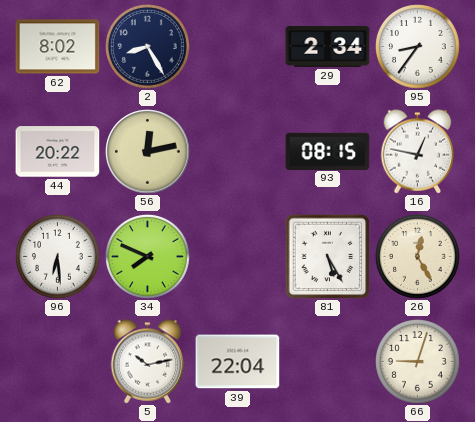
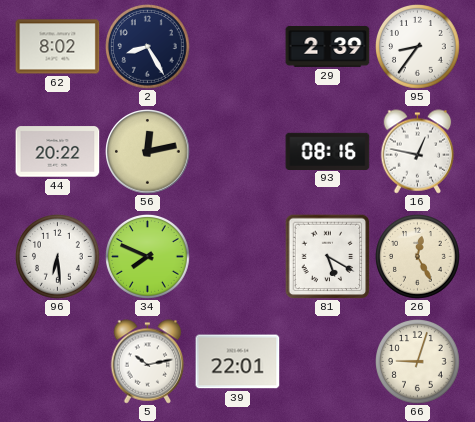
29: 2:34 -> 2:39 (328, 47)
93: 08:15 -> 08:16 (328, 151)
81: 5:25 -> 5:20 (327, 256)
39: 22:04 -> 22:01 (238, 362)
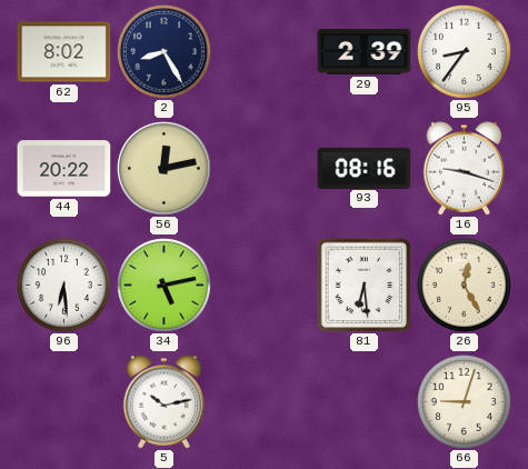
16: 12:47 -> 9:18 (465, 169)
34: 7:49 -> 5:13 (165, 286)
81: 5:20 -> 6:29 (363, 285)
39: 22:01 -> none (238, 362)
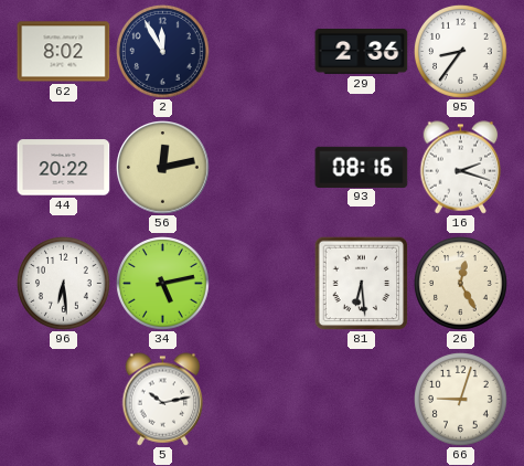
2: 8:25 -> 11:55 (163, 52)
29: 2:39 -> 2:36 (362, 52)
16: 9:18 -> 2:18 (461, 168)
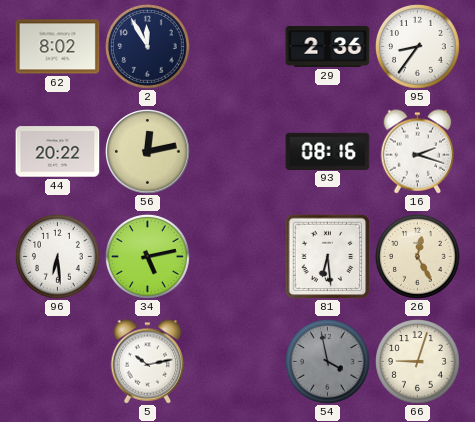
54: none -> 3:58 (328, 362)
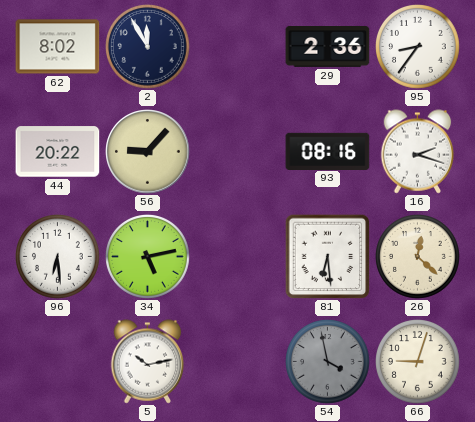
56: 12:13 -> 9:07 (148, 152)
26: 12:25 -> 12:22 (418, 257)
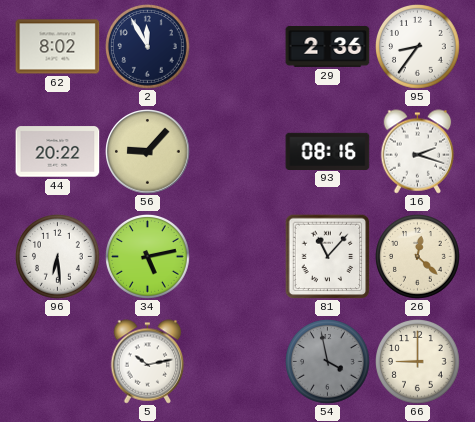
81: 6:29 -> 11:07 (327, 256)
66: 9:03 -> 9:00 (418, 362)
